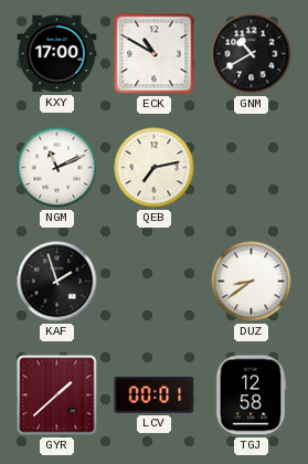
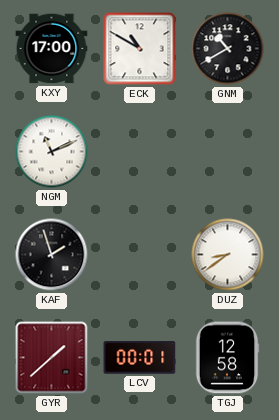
QEB: 7:13 -> none (155, 168)
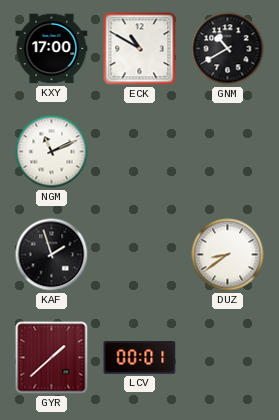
TGJ: 12:58 -> none (227, 358)
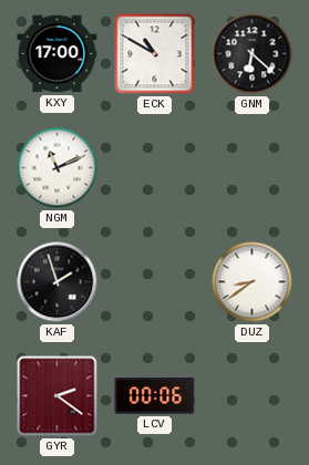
GNM: 10:40 -> 6:22 (253, 54)
GYR: 1:38 -> 2:21 (58, 396)
LCV: 00:01 -> 00:06 (155, 396)
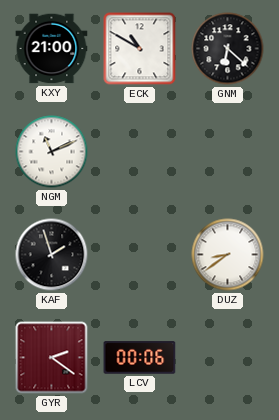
KXY: 17:00 -> 21:00 (52, 49)
